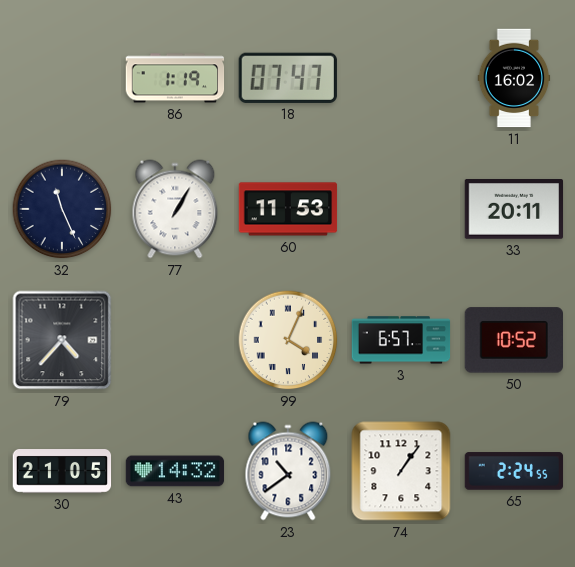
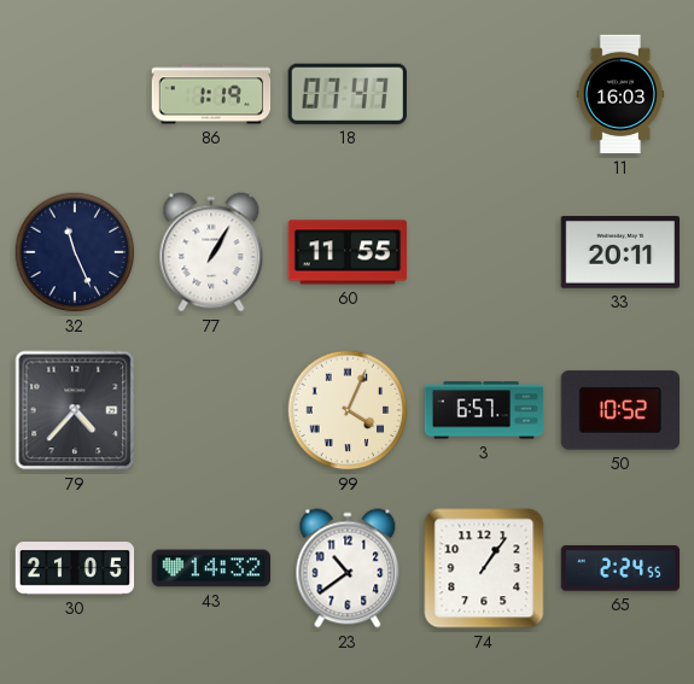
11: 16:02 -> 16:03 (620, 94)
60: 11:53 -> 11:55 (348, 252)
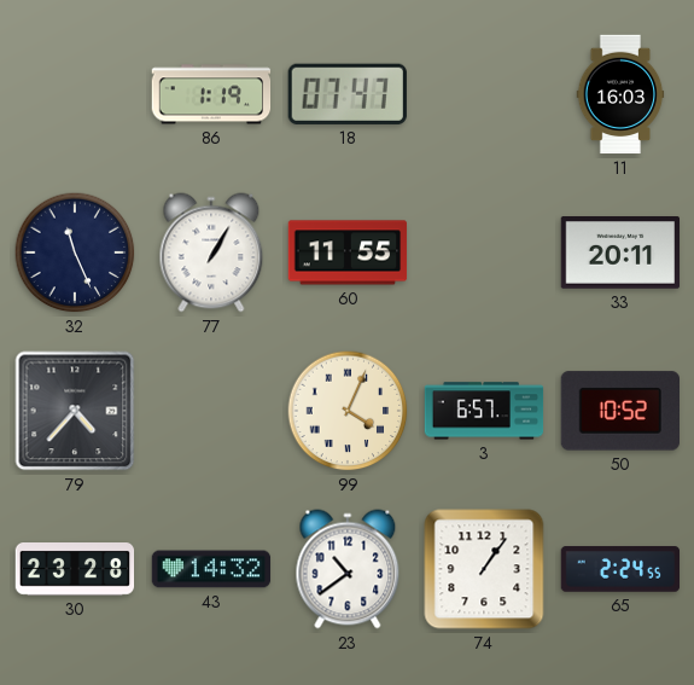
30: 21:05 -> 23:28 (75, 570)
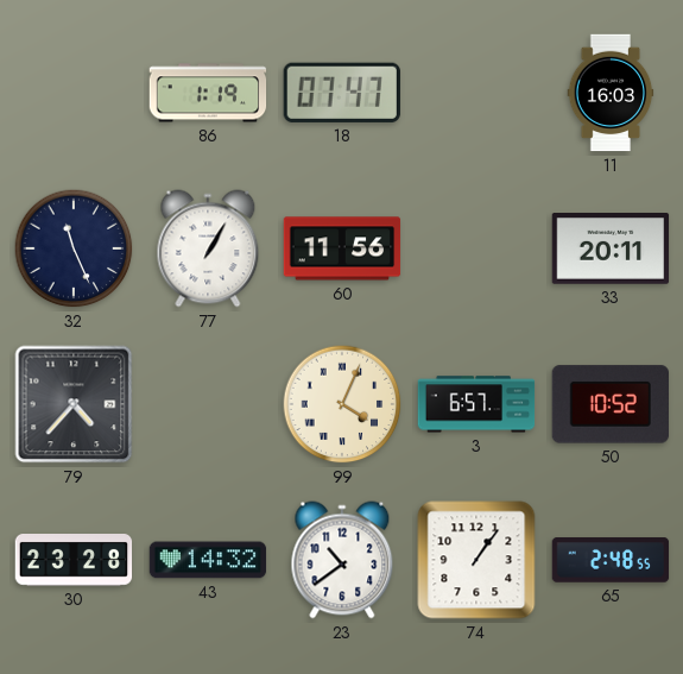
60: 11:55 -> 11:56 (342, 248)
65: 2:24 -> 2:48 (611, 560)
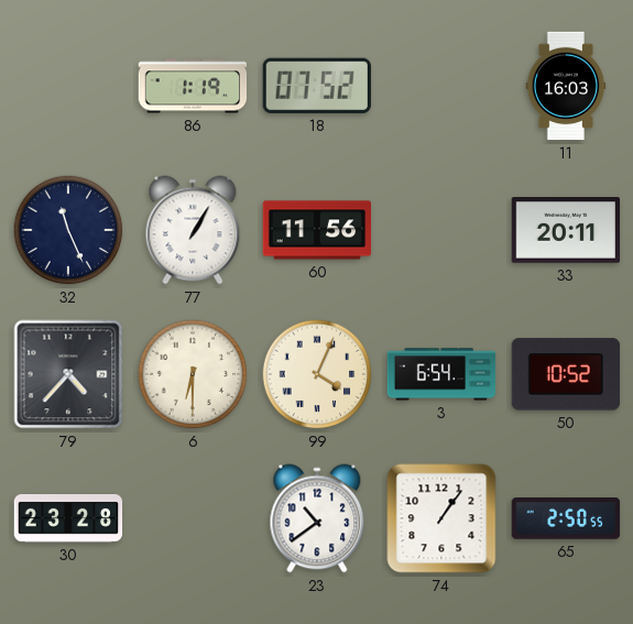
18: 07:47 -> 07:52 (317, 86)
6: none -> 6:30 (193, 374)
3: 6:57 -> 6:54 (441, 374)
43: 14:32 -> none (208, 560)
65: 2:48 -> 2:50 (566, 518)
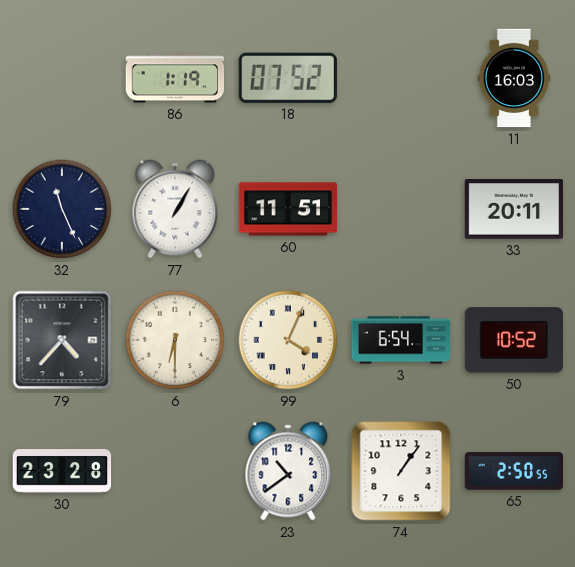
60: 11:56 -> 11:51 (288, 209)
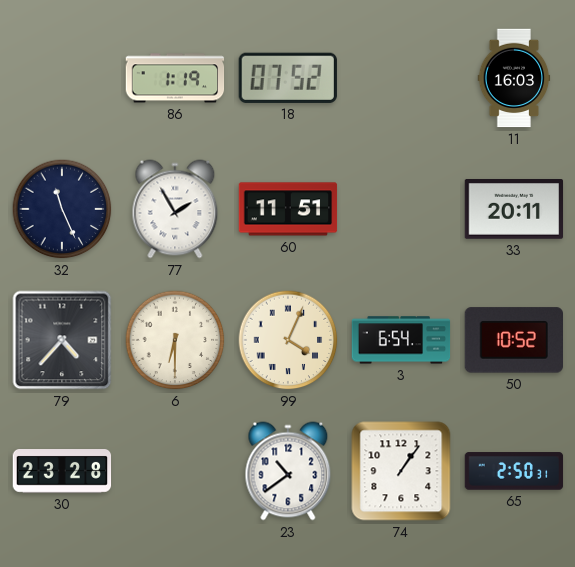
77: 1:05 -> 1:55 (175, 209)
65: 2:50:55 -> 2:50:31 (514, 471)
